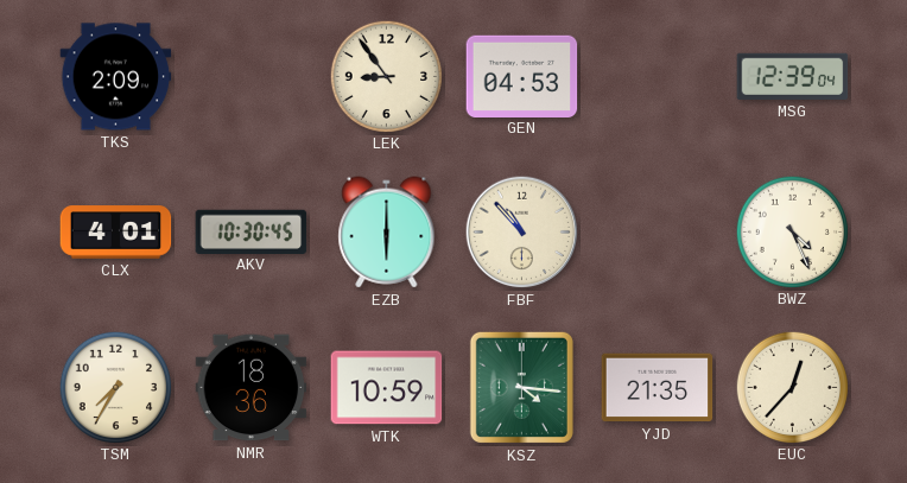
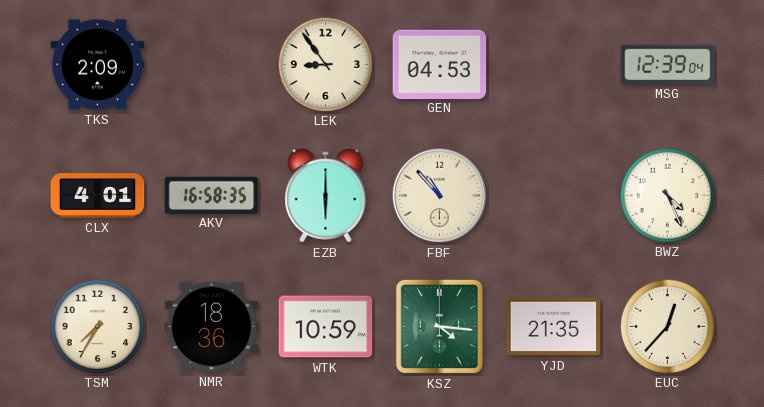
AKV: 10:30 -> 16:58 (212, 195)
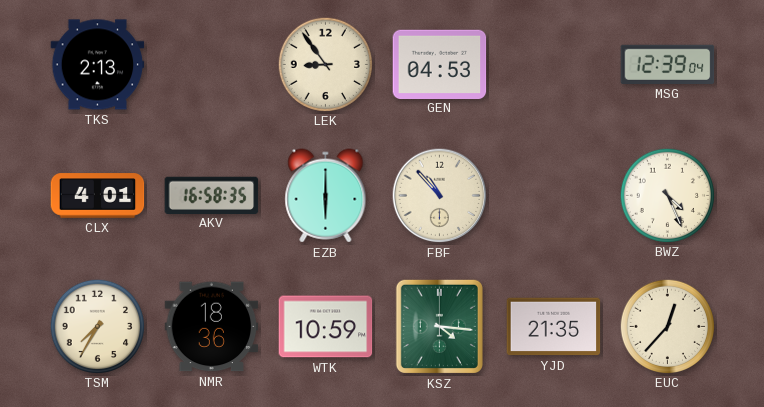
TKS: 2:09 -> 2:13 (98, 65)
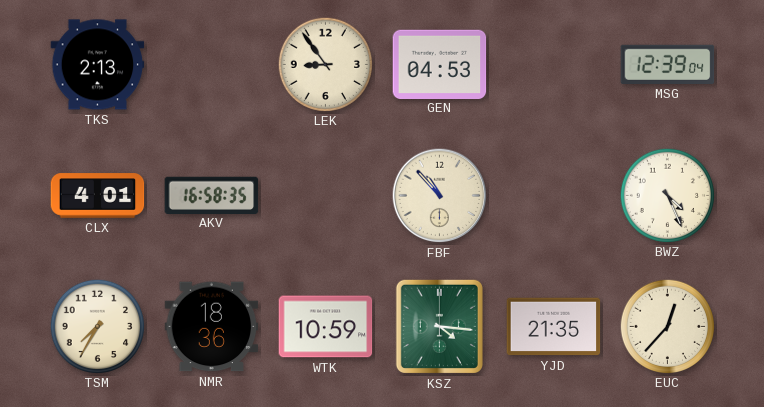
EZB: 6:00 -> none (326, 196)
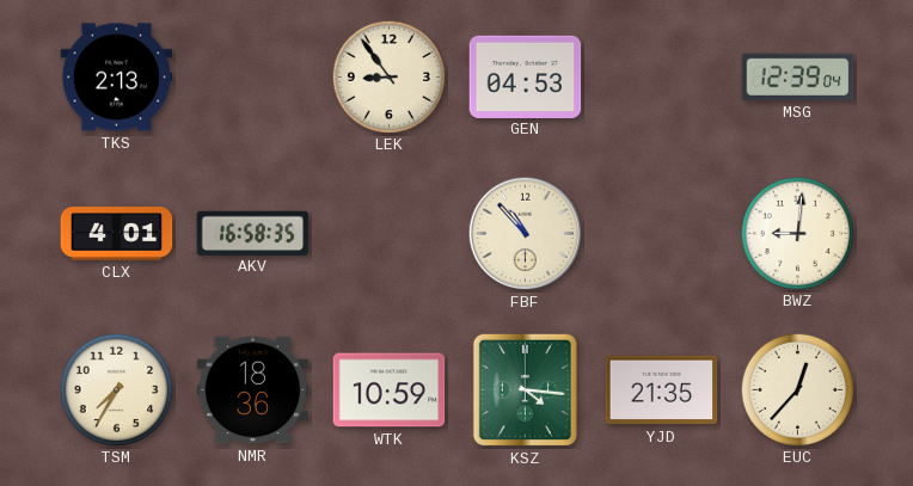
BWZ: 4:26 -> 9:01 (797, 233)
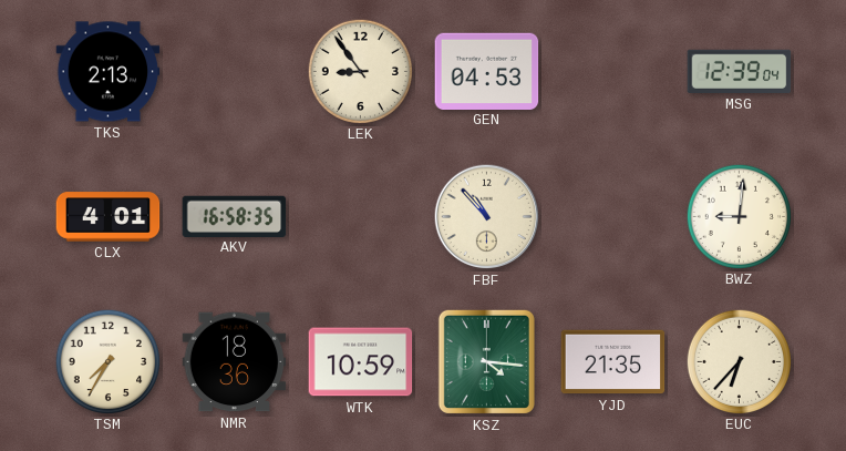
EUC: 12:37 -> 6:37 (739, 361)
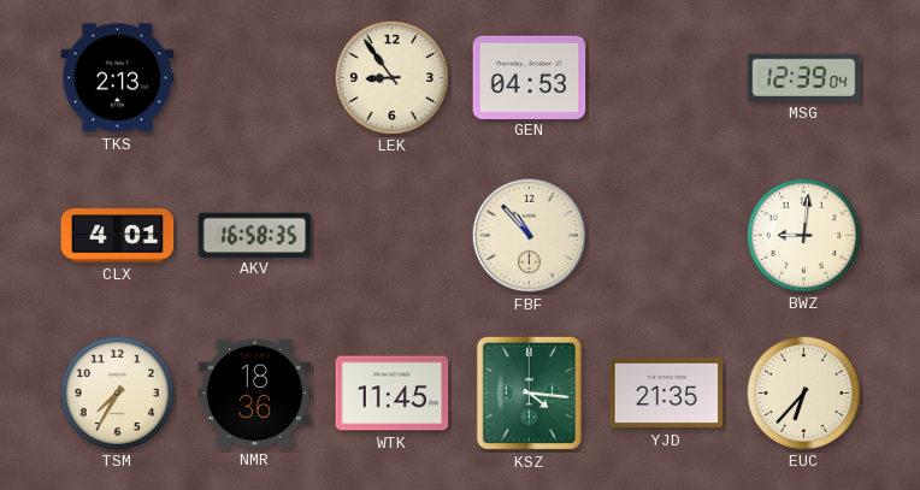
WTK: 10:59 -> 11:45 (393, 394)
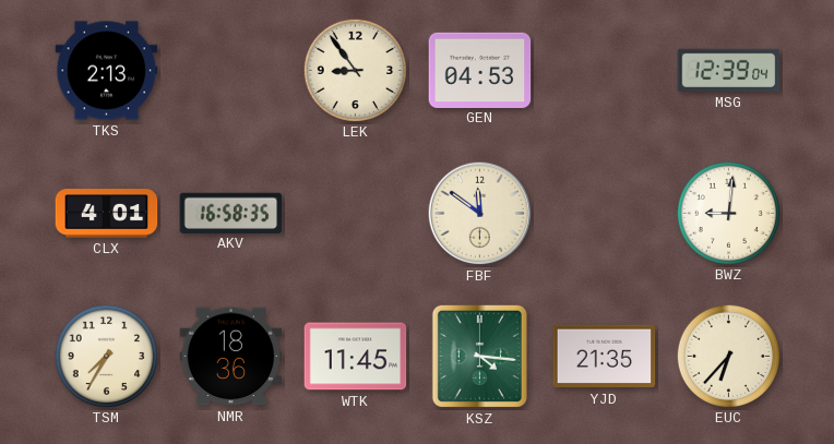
FBF: 10:53 -> 11:51 (480, 214)
